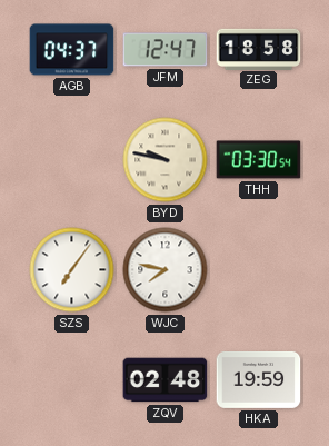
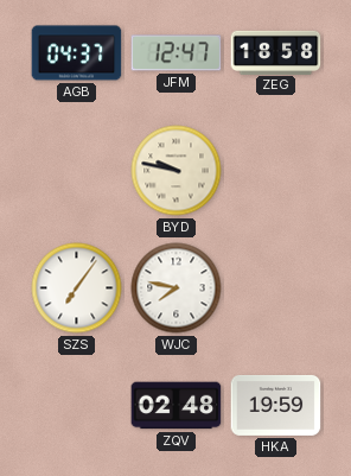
THH: 03:30 -> none (259, 160)
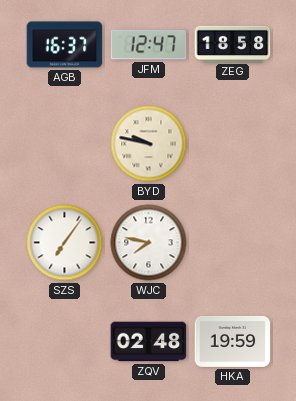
AGB: 04:37 -> 16:37 (65, 45)
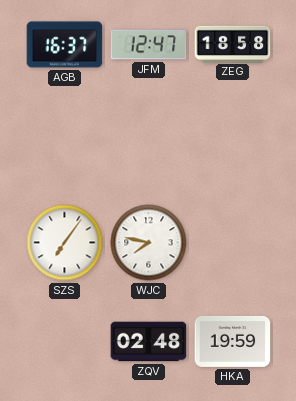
BYD: 9:47 -> none (149, 144)
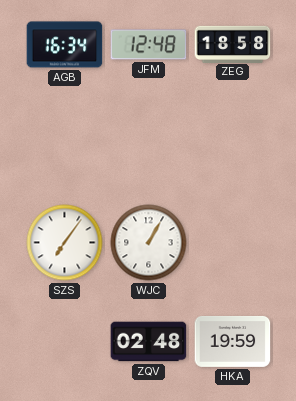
AGB: 16:37 -> 16:34 (65, 45)
JFM: 12:47 -> 12:48 (149, 45)
WJC: 7:47 -> 1:05 (149, 243)
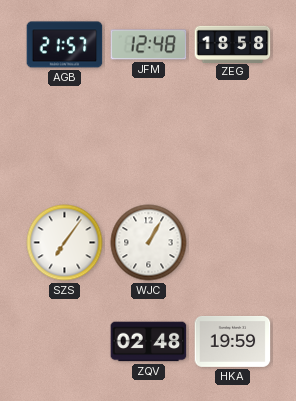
AGB: 16:34 -> 21:57 (65, 45)
